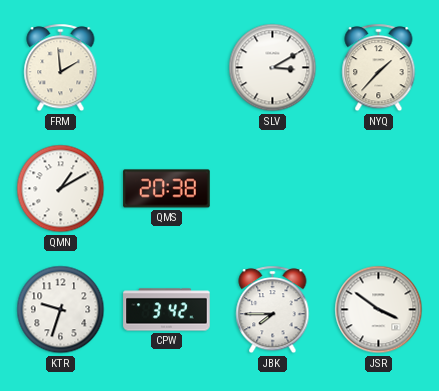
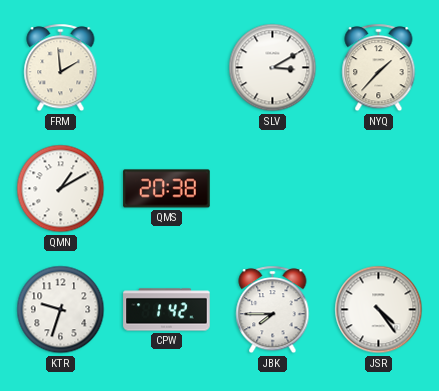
CPW: 3:42 -> 1:42 (167, 310)
JSR: 3:51 -> 4:24 (379, 310)
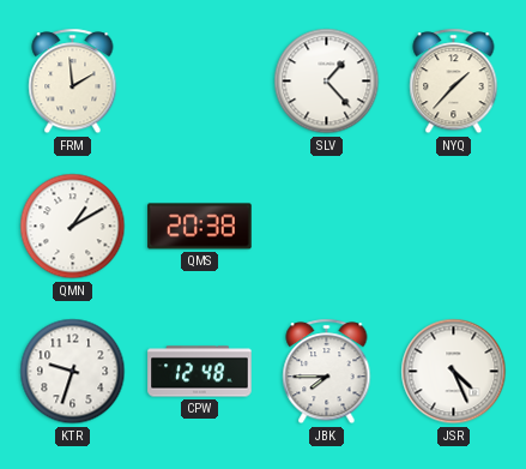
SLV: 3:10 -> 1:23 (327, 82)
CPW: 1:42 -> 12:48 (200, 372)
JSR: 4:24 -> 4:26 (454, 372)
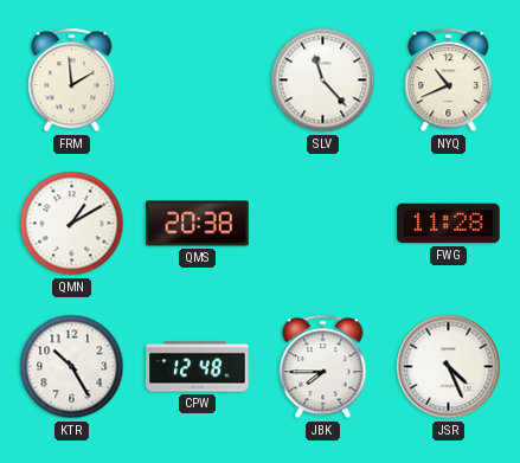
SLV: 1:23 -> 11:23 (323, 81)
NYQ: 1:37 -> 10:41 (449, 81)
FWG: none -> 11:28 (449, 224)
KTR: 9:33 -> 10:25 (72, 367)
